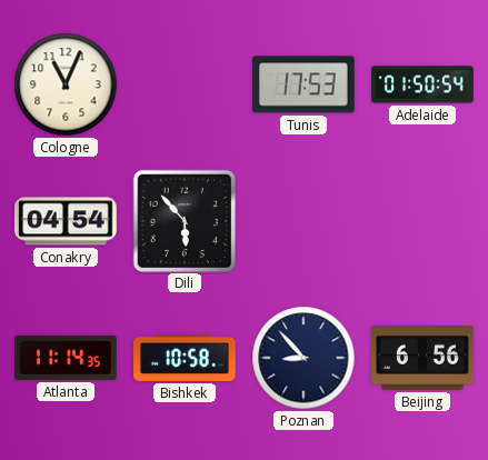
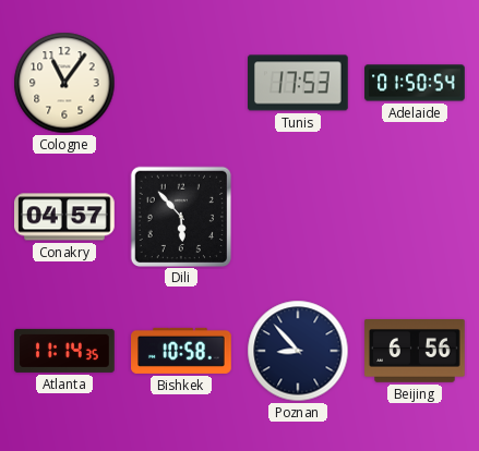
Cologne: 11:04 -> 11:06 (64, 83)
Conakry: 04:54 -> 04:57 (64, 217)
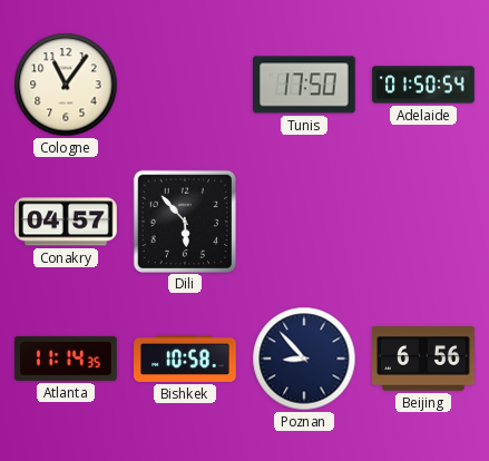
Tunis: 17:53 -> 17:50 (305, 85)
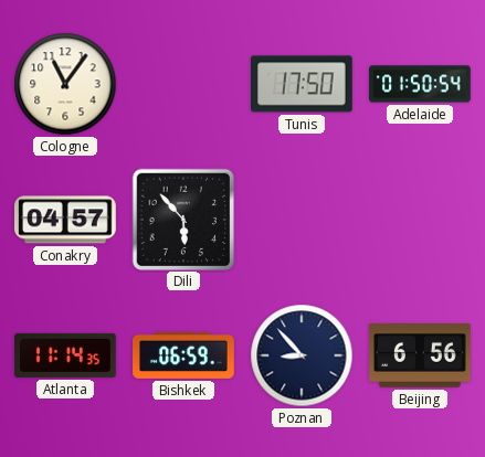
Bishkek: 10:58 -> 06:59 (183, 355)
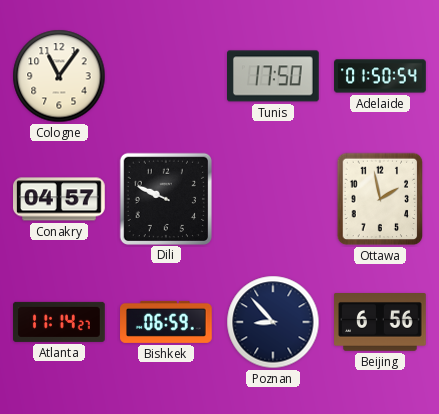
Dili: 5:53 -> 9:49 (165, 198)
Ottawa: none -> 1:58 (380, 199)
Atlanta: 11:14:35 -> 11:14:27 (59, 322)
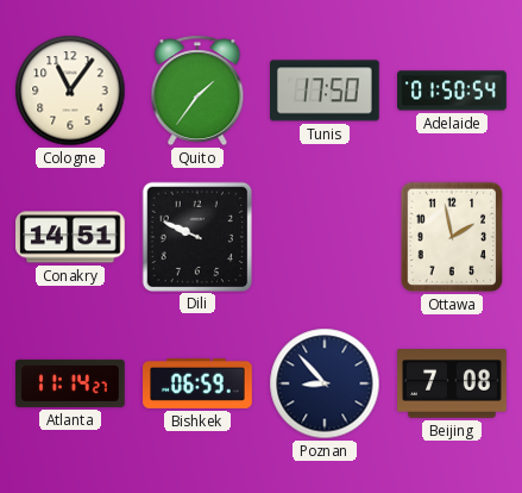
Quito: none -> 1:36 (197, 91)
Conakry: 04:57 -> 14:51 (70, 237)
Beijing: 6:56 -> 7:08 (452, 385)
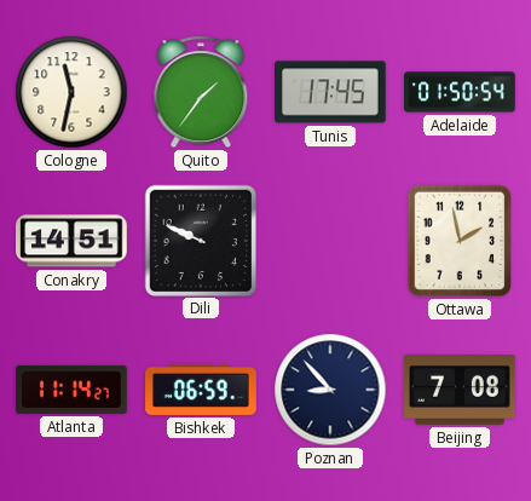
Cologne: 11:06 -> 11:32 (71, 92)
Tunis: 17:50 -> 17:45 (331, 92)
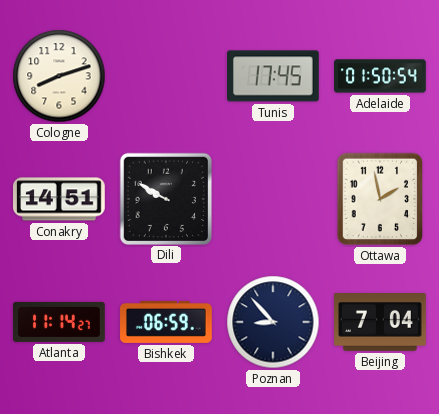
Cologne: 11:32 -> 8:12 (59, 76)
Quito: 1:36 -> none (201, 92)
Dili: 9:49 -> 9:50 (165, 198)
Beijing: 7:08 -> 7:04 (380, 323)
